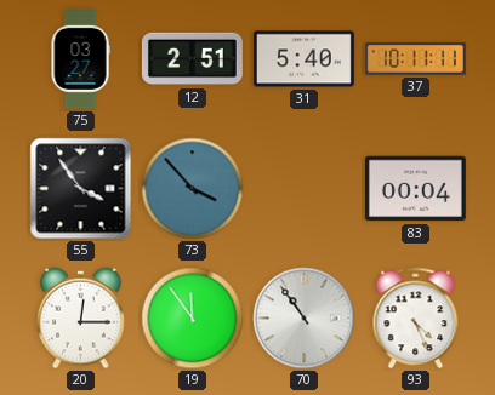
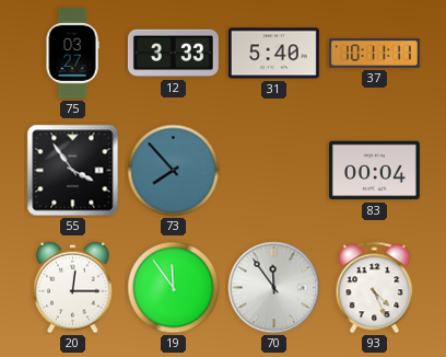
12: 2:51 -> 3:33 (173, 54)
73: 3:53 -> 7:53 (174, 171)
70: 10:54 -> 11:54 (274, 288)
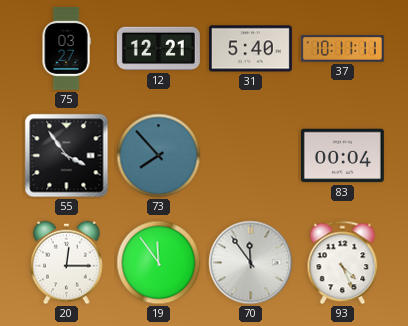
12: 3:33 -> 12:21 (158, 49)
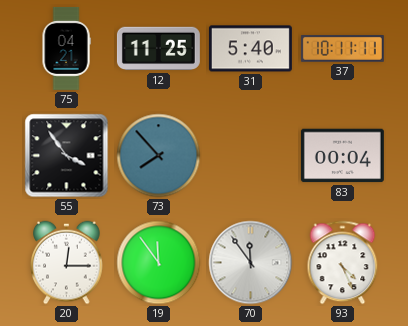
75: 03:27 -> 04:21 (66, 48)
12: 12:21 -> 11:25 (158, 49)
